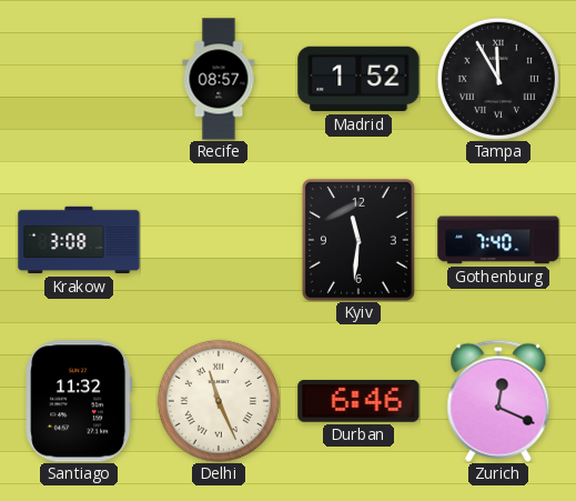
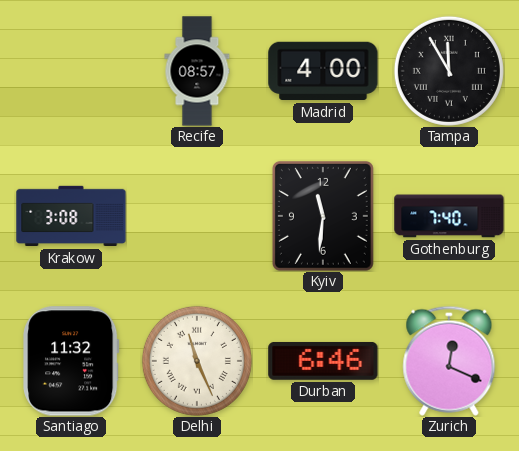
Madrid: 1:52 -> 4:00 (323, 71)
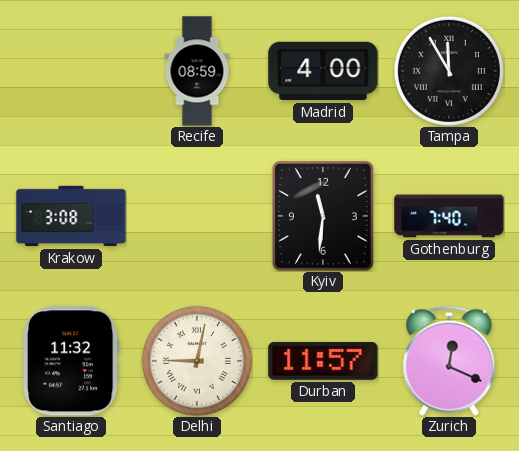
Recife: 08:57 -> 08:59 (197, 71)
Delhi: 11:26 -> 9:02 (197, 361)
Durban: 6:46 -> 11:57 (323, 361)
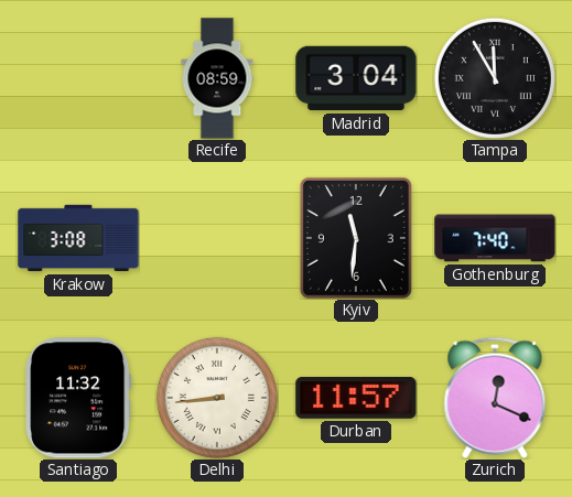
Madrid: 4:00 -> 3:04 (356, 78)
Delhi: 9:02 -> 8:44 (217, 398)
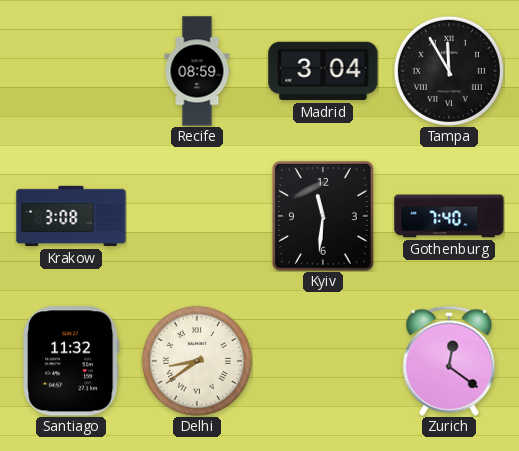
Delhi: 8:44 -> 8:39 (197, 361)
Durban: 11:57 -> none (356, 398)
Zurich: 12:19 -> 12:21 (449, 361)
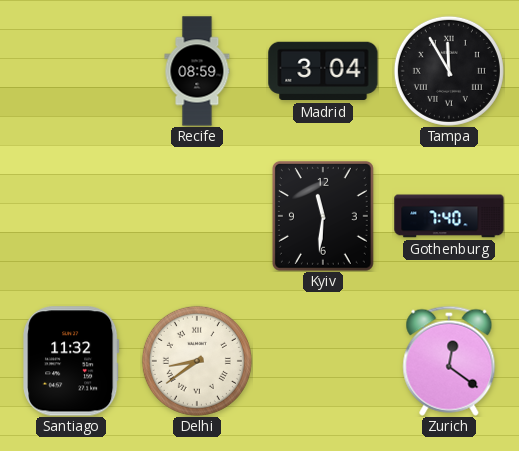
Krakow: 3:08 -> none (71, 216)
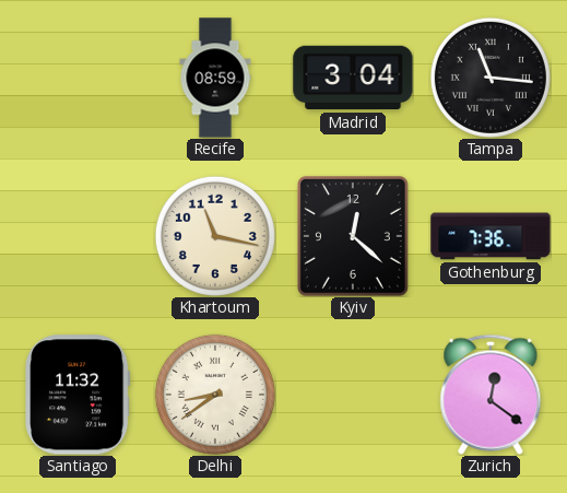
Tampa: 11:55 -> 11:16 (491, 78)
Khartoum: none -> 11:17 (215, 236)
Kyiv: 11:31 -> 12:22 (353, 236)
Gothenburg: 7:40 -> 7:36 (491, 236)
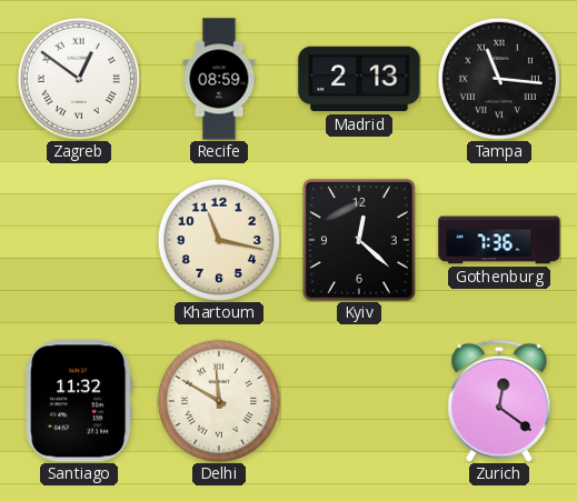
Zagreb: none -> 12:51 (79, 79)
Madrid: 3:04 -> 2:13 (359, 79)
Delhi: 8:39 -> 11:50 (219, 401)
